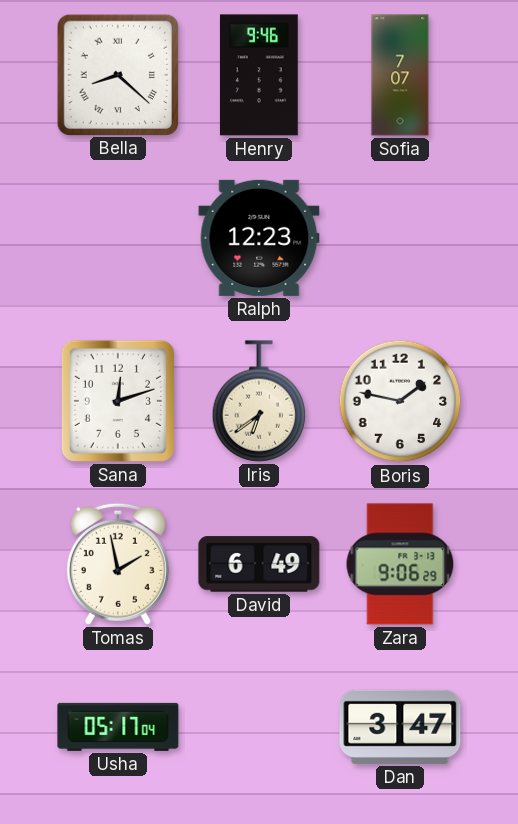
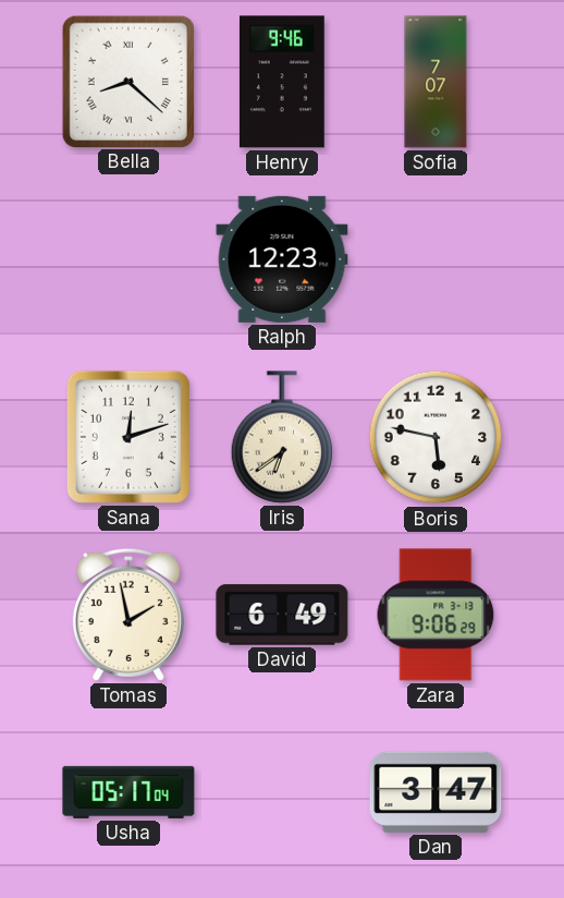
Boris: 1:47 -> 5:47 (436, 437)
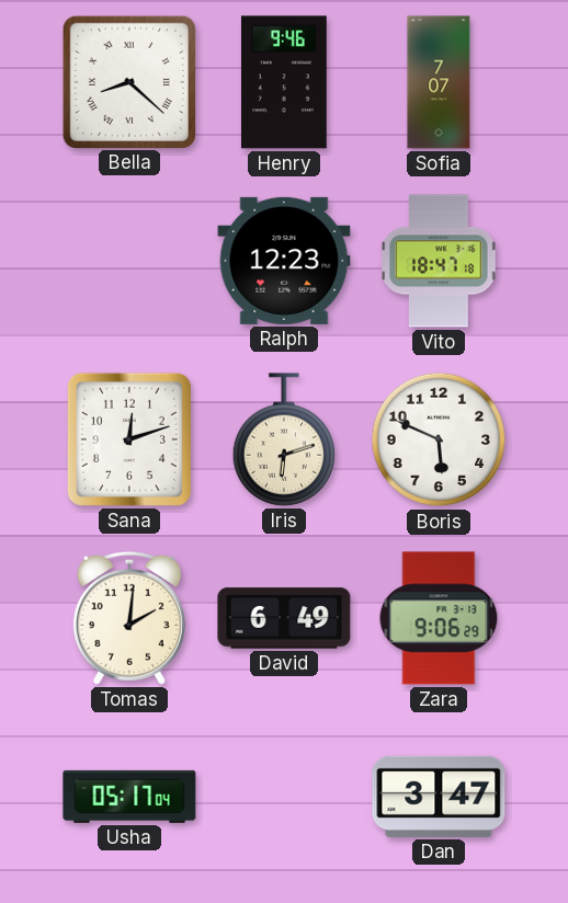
Vito: none -> 18:47 (439, 261)
Iris: 6:39 -> 6:12 (284, 439)
Boris: 5:47 -> 5:49 (439, 439)
Tomas: 1:58 -> 2:01 (129, 618)
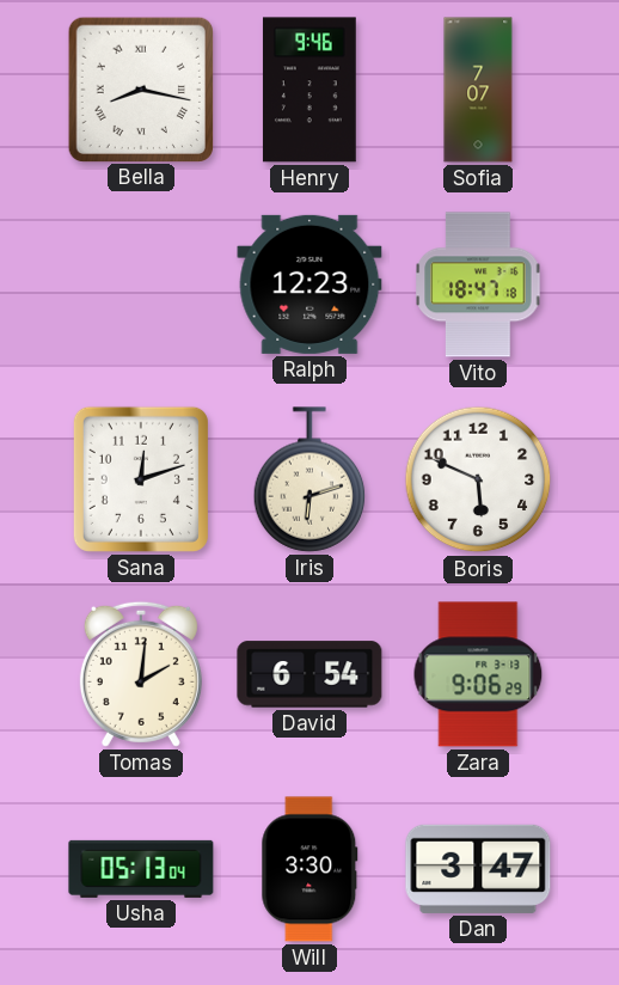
Bella: 8:22 -> 8:17 (140, 88)
David: 6:49 -> 6:54 (309, 674)
Usha: 05:17 -> 05:13 (141, 869)
Will: none -> 3:30 (309, 869)
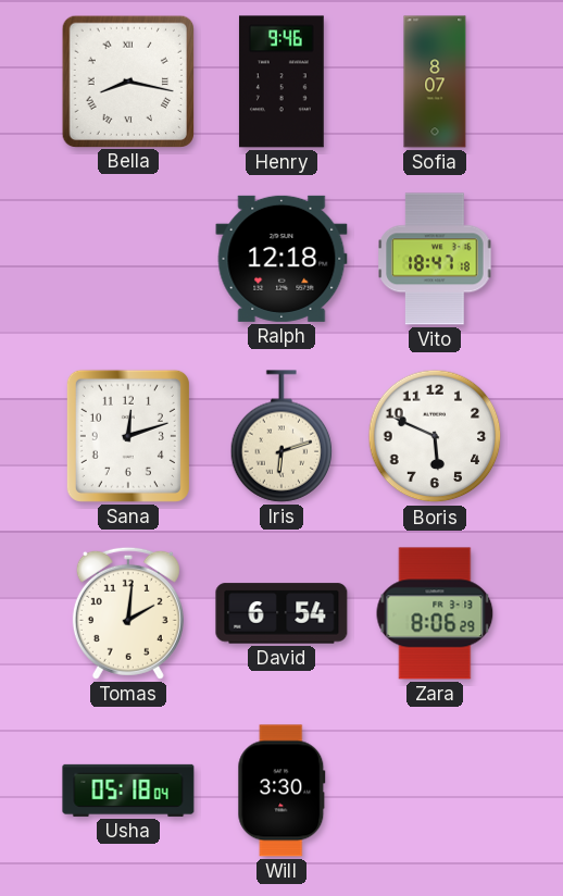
Sofia: 7:07 -> 8:07 (435, 82)
Ralph: 12:23 -> 12:18 (281, 259)
Zara: 9:06 -> 8:06 (435, 613)
Usha: 05:13 -> 05:18 (128, 791)
Dan: 3:47 -> none (478, 869)
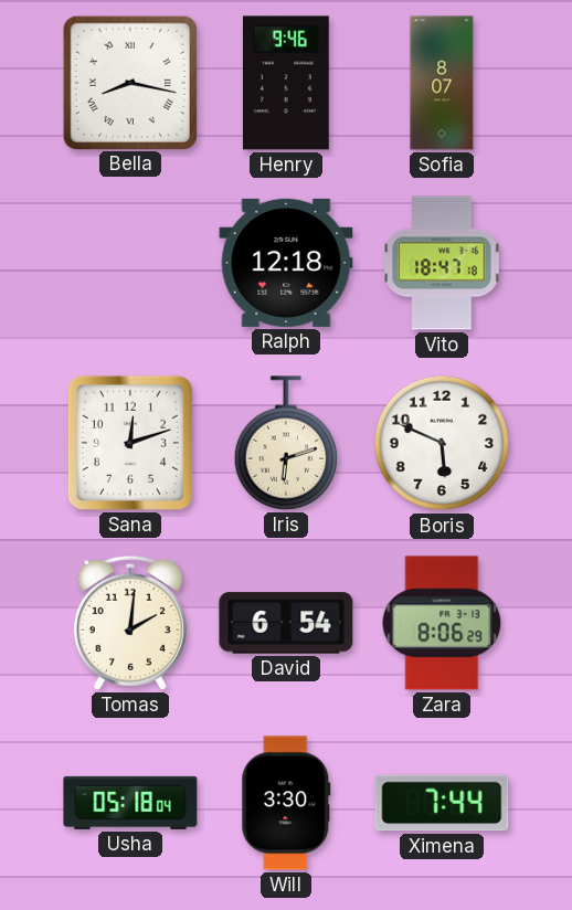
Ximena: none -> 7:44 (442, 803)
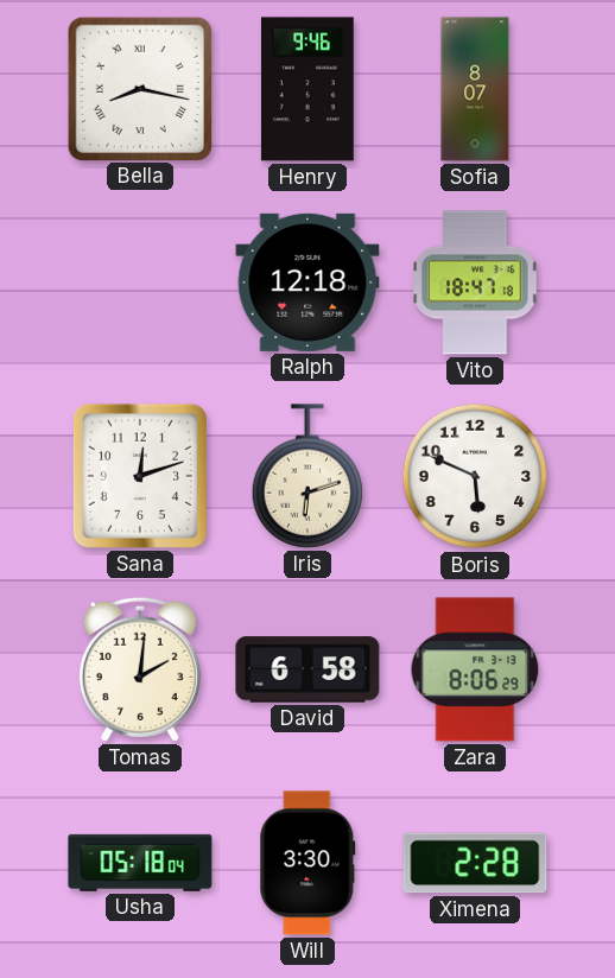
David: 6:54 -> 6:58 (307, 669)
Ximena: 7:44 -> 2:28 (475, 863)
